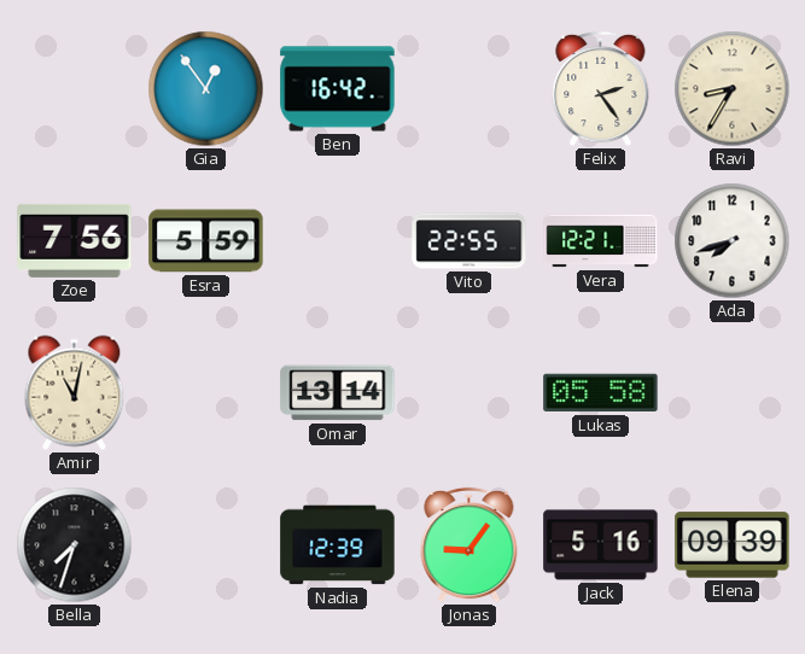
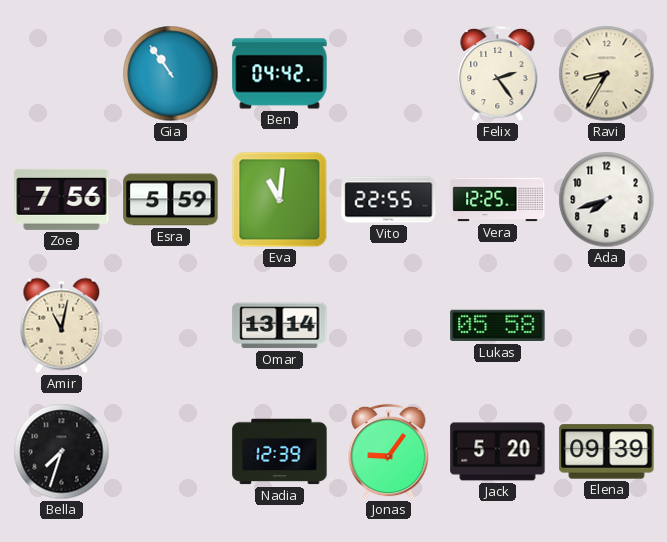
Gia: 12:54 -> 10:54 (171, 74)
Ben: 16:42 -> 04:42 (280, 74)
Eva: none -> 11:01 (280, 200)
Vera: 12:21 -> 12:25 (498, 200)
Jack: 5:16 -> 5:20 (498, 452)
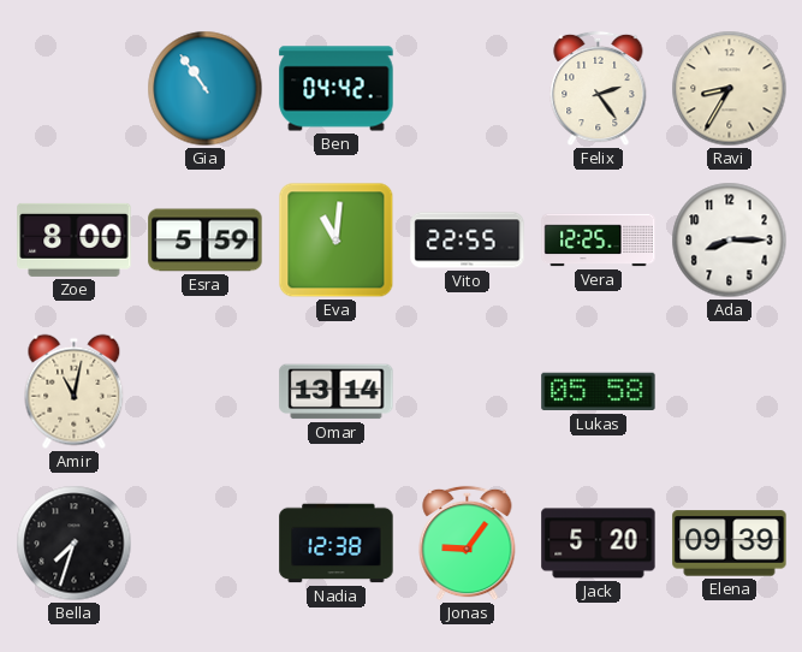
Zoe: 7:56 -> 8:00 (75, 239)
Ada: 7:42 -> 8:15 (730, 241)
Nadia: 12:39 -> 12:38 (337, 544)
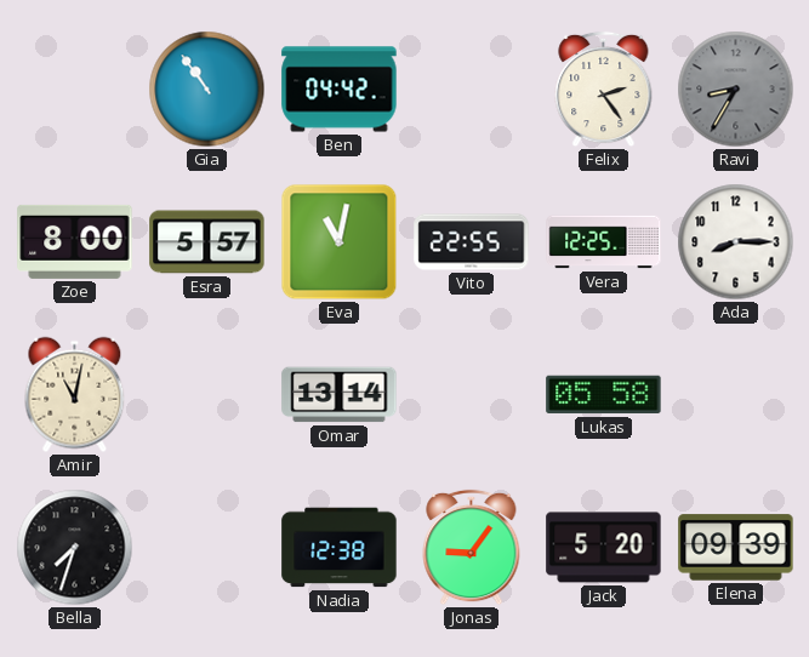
Ravi dial: cream -> grey (736, 90)
Esra: 5:59 -> 5:57 (207, 242)
Eva: 11:01 -> 11:02 (340, 242)
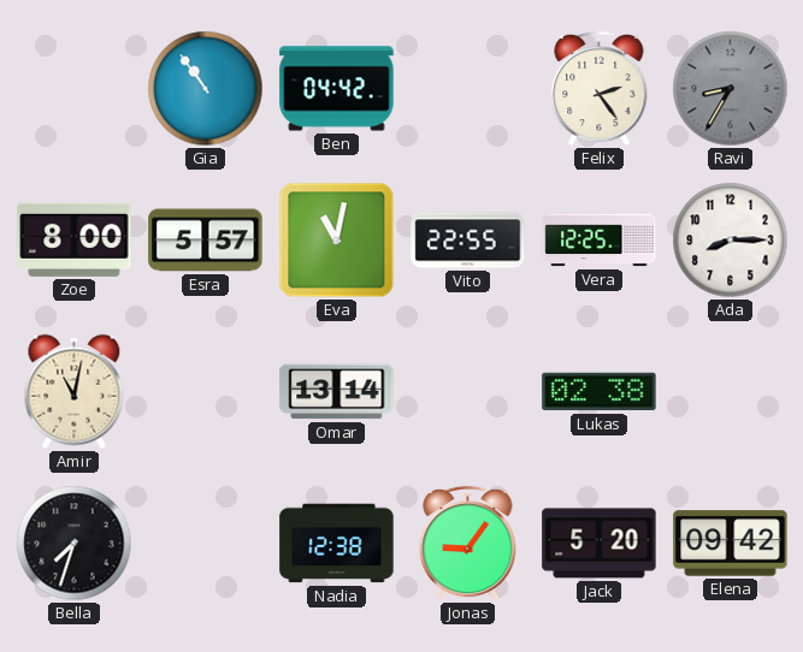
Lukas: 05:58 -> 02:38 (600, 392)
Elena: 09:39 -> 09:42 (731, 544)
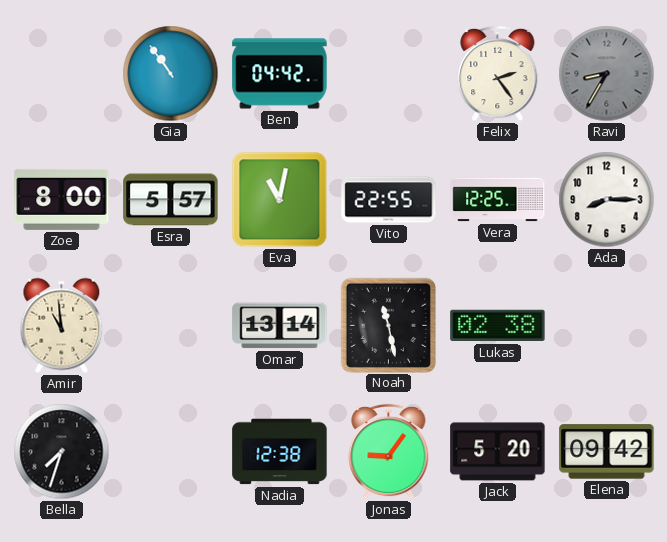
Amir: 11:02 -> 10:59 (62, 326)
Noah: none -> 11:28 (388, 325)
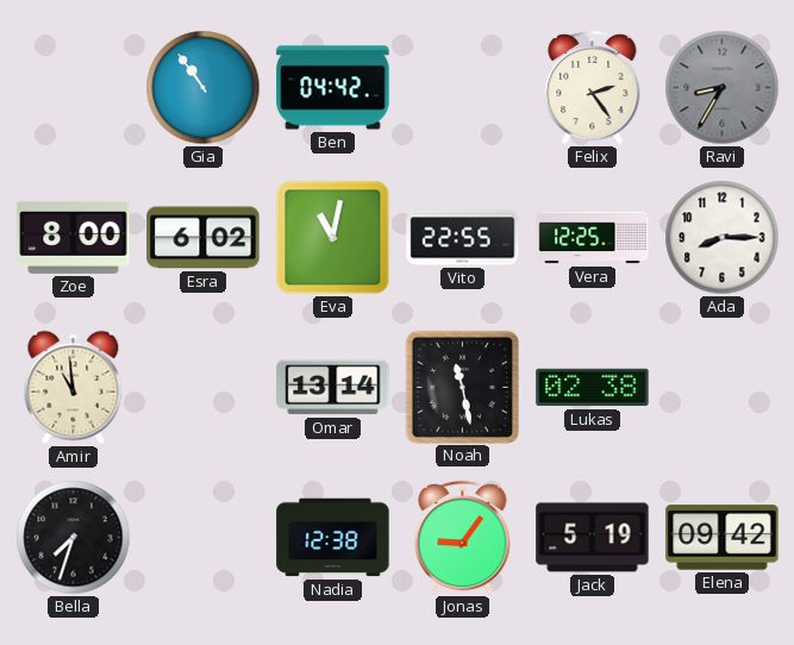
Esra: 5:57 -> 6:02 (204, 238)
Jack: 5:20 -> 5:19 (593, 538)
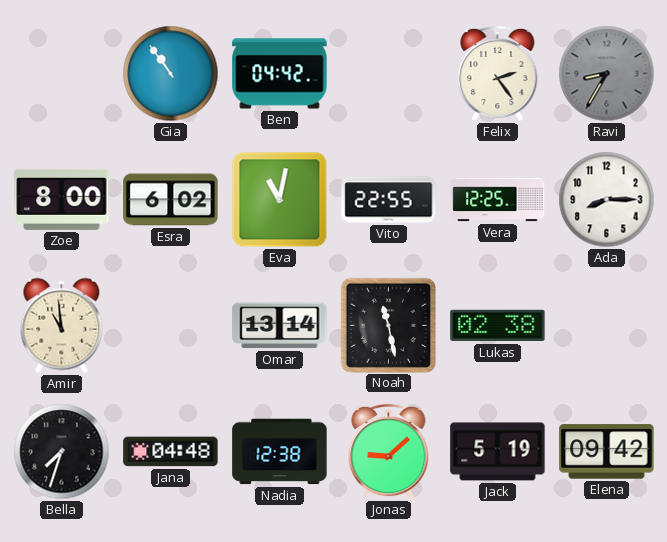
Jana: none -> 04:48 (171, 452)
Jonas: 9:06 -> 9:08 (389, 452)
